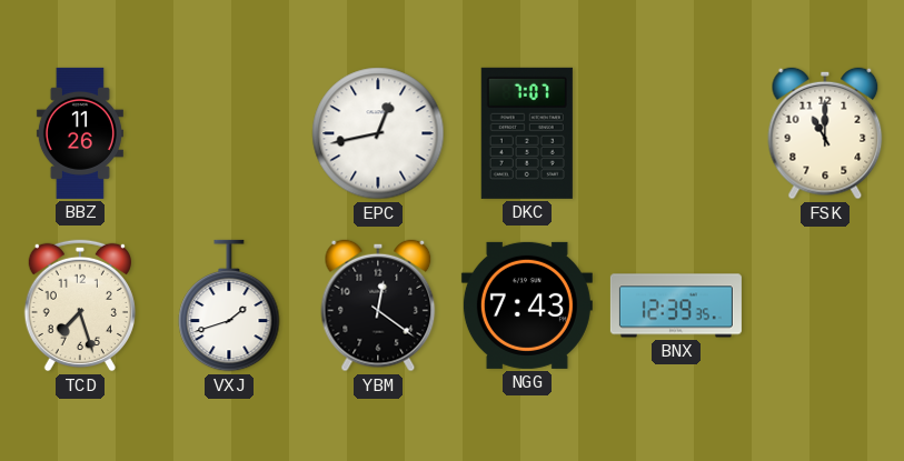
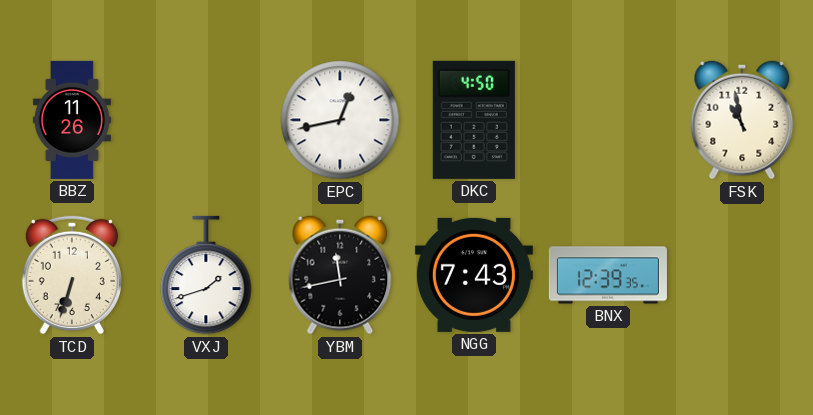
DKC: 7:07 -> 4:50 (474, 120)
FSK: 11:00 -> 10:58 (742, 120)
TCD: 7:27 -> 6:33 (72, 275)
YBM: 12:21 -> 11:43 (340, 275)
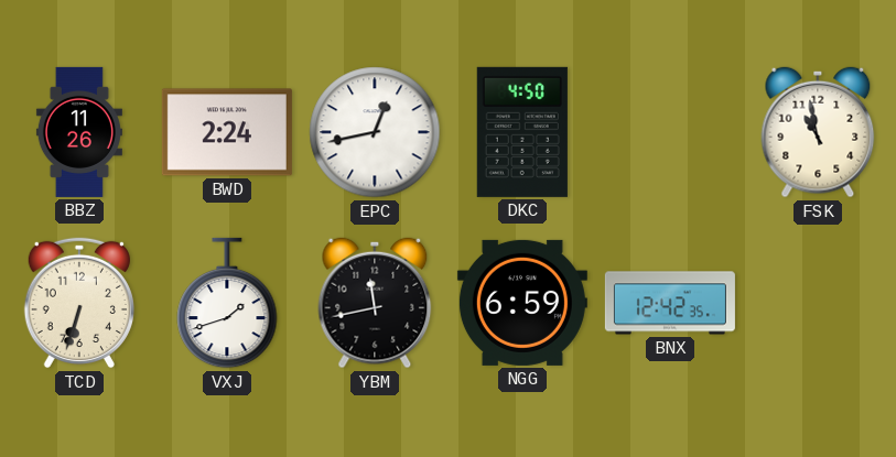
BWD: none -> 2:24 (227, 132)
NGG: 7:43 -> 6:59 (522, 303)
BNX: 12:39 -> 12:42 (670, 303)
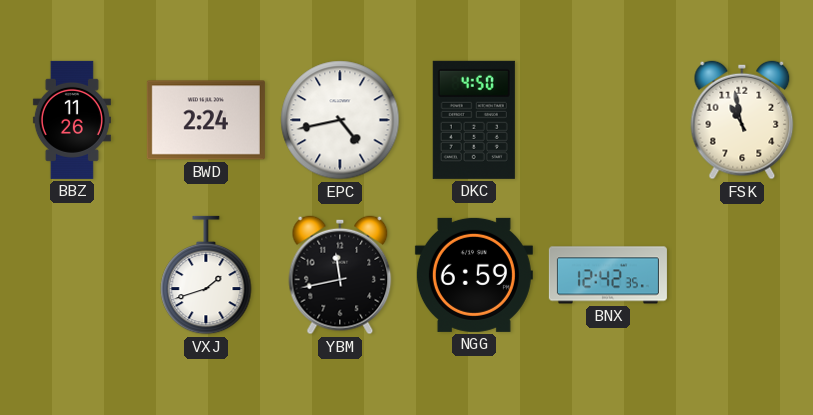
EPC: 12:43 -> 4:43 (340, 120)
TCD: 6:33 -> none (79, 303)
